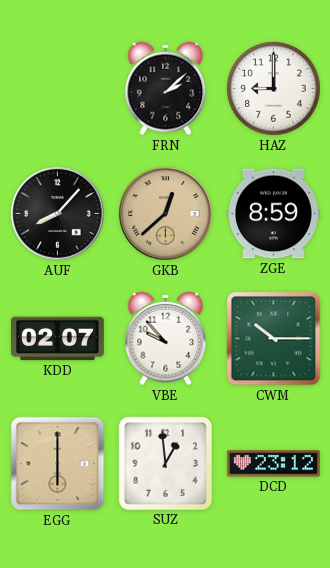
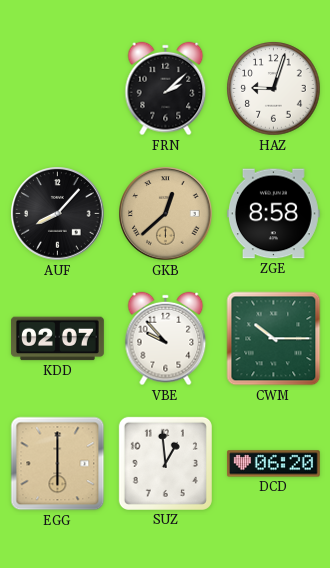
HAZ: 9:00 -> 9:03 (274, 89)
ZGE: 8:59 -> 8:58 (273, 214)
DCD: 23:12 -> 06:20 (273, 464)
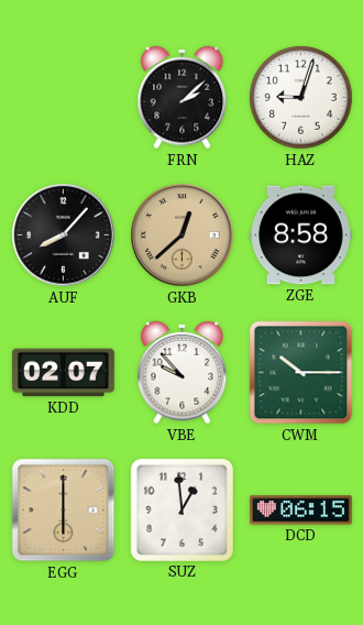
DCD: 06:20 -> 06:15 (300, 511)
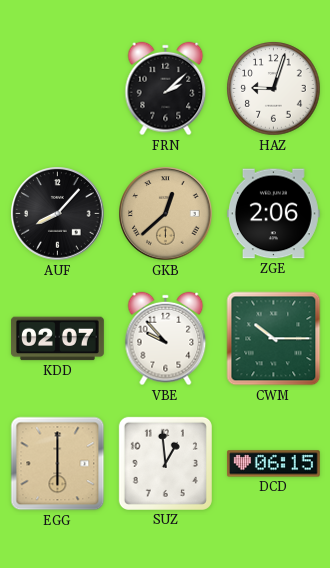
ZGE: 8:58 -> 2:06 (273, 214)
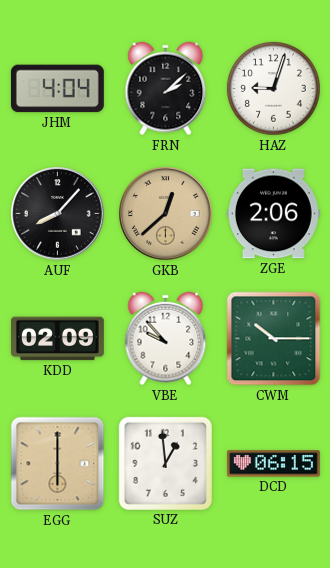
JHM: none -> 4:04 (57, 89)
KDD: 02:07 -> 02:09 (57, 339)
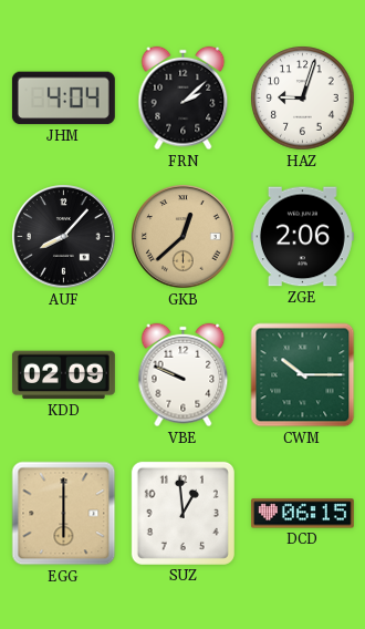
VBE: 9:53 -> 9:49 (184, 375)
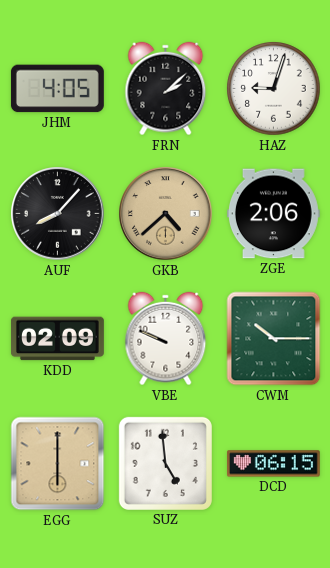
JHM: 4:04 -> 4:05 (57, 89)
GKB: 12:38 -> 4:38 (166, 214)
SUZ: 12:59 -> 4:59 (165, 463)
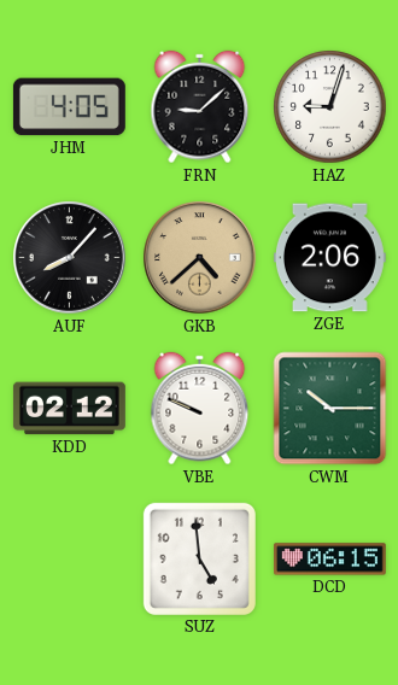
FRN: 2:08 -> 9:08 (200, 107)
KDD: 02:09 -> 02:12 (69, 409)
EGG: 6:00 -> none (58, 464)
